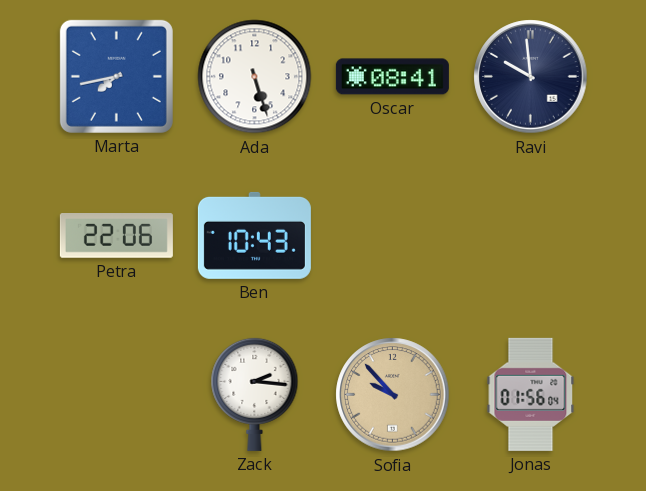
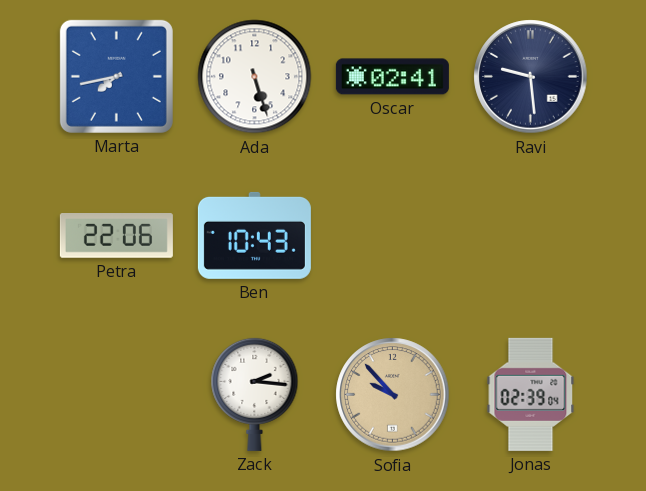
Oscar: 08:41 -> 02:41 (392, 77)
Ravi: 9:59 -> 9:29 (531, 77)
Jonas: 01:56 -> 02:39 (531, 394)
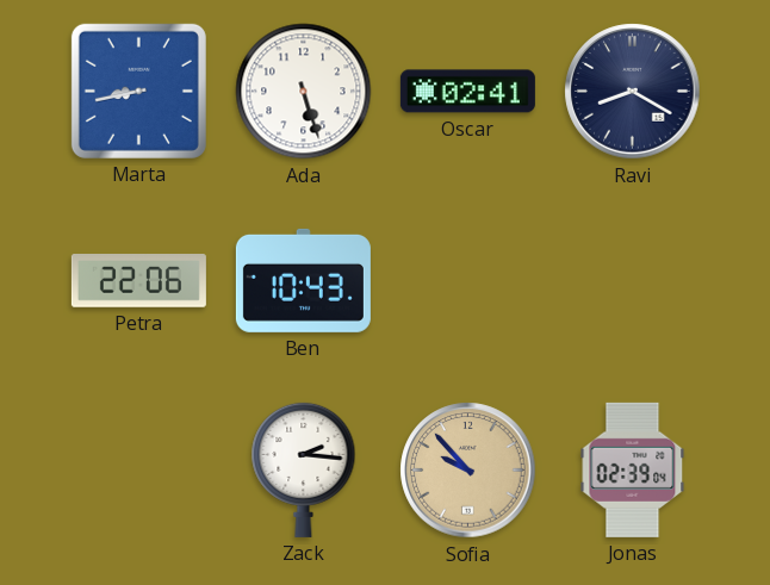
Marta: 7:43 -> 8:43 (138, 91)
Ravi: 9:29 -> 8:20 (633, 92)
